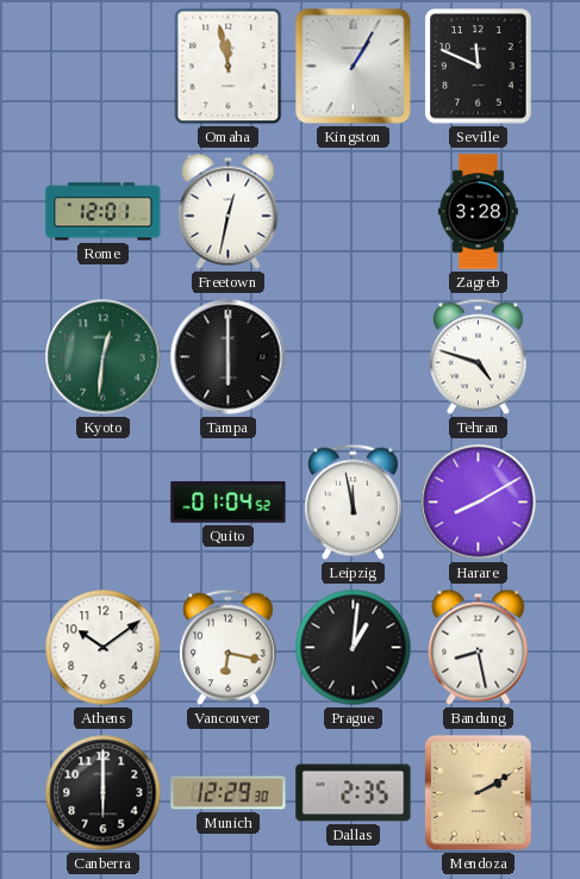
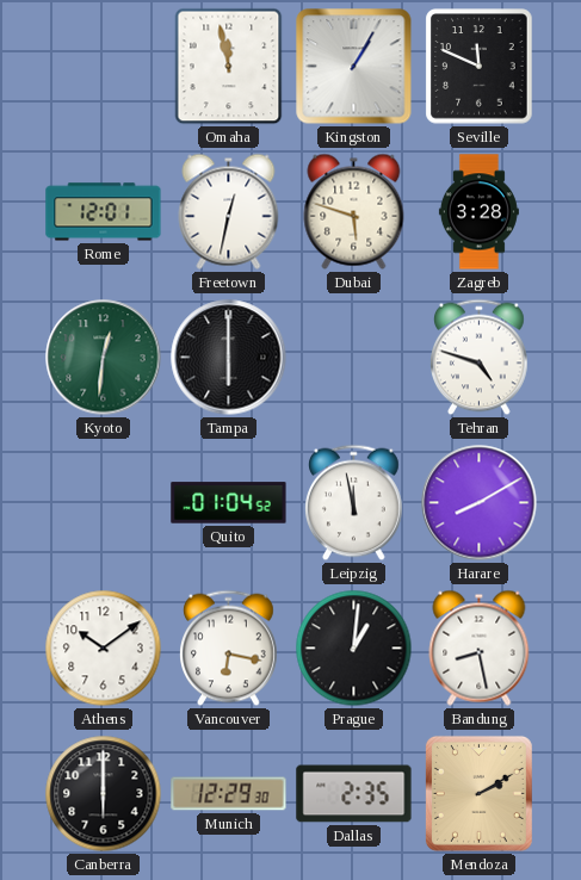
Dubai: none -> 5:48 (354, 211)
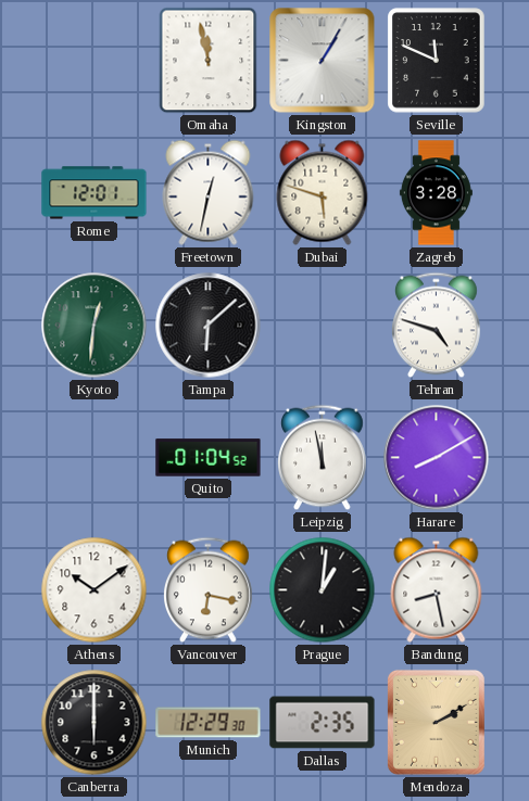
Tampa: 6:00 -> 6:08 (209, 326)
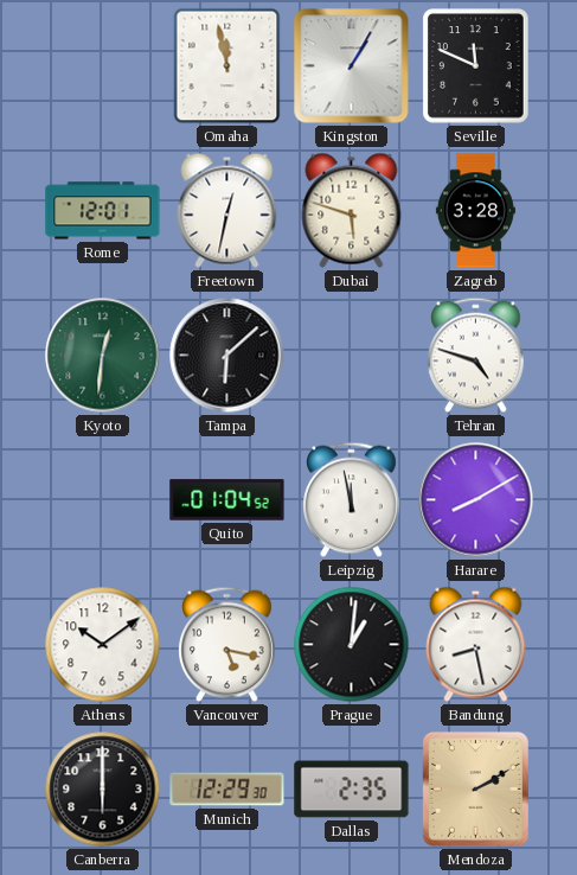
Vancouver: 6:17 -> 5:17 (227, 645)
